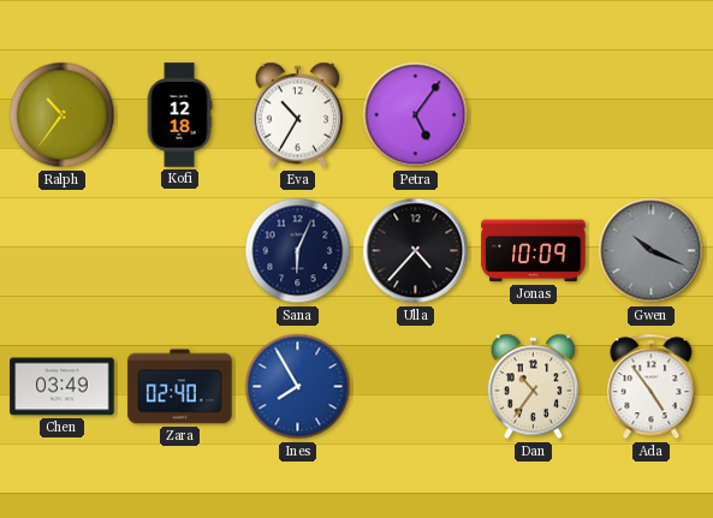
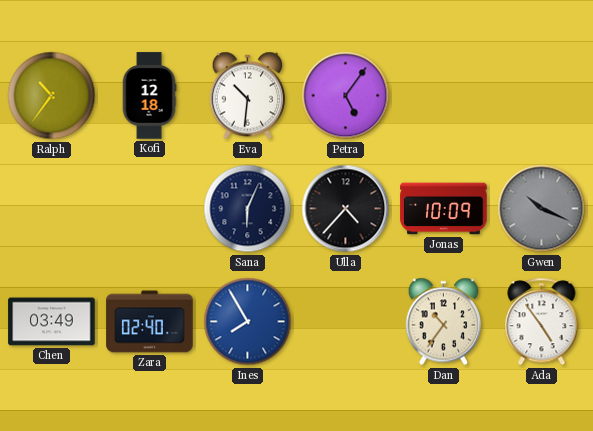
Eva: 10:35 -> 10:31 (248, 96)
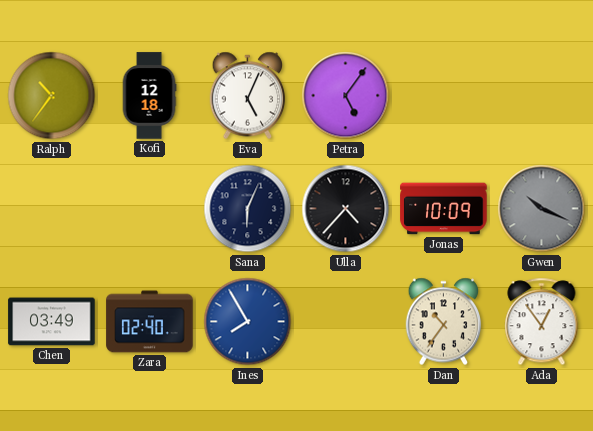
Eva: 10:31 -> 5:04 (248, 96)
Ada: 4:54 -> 12:54 (542, 322)
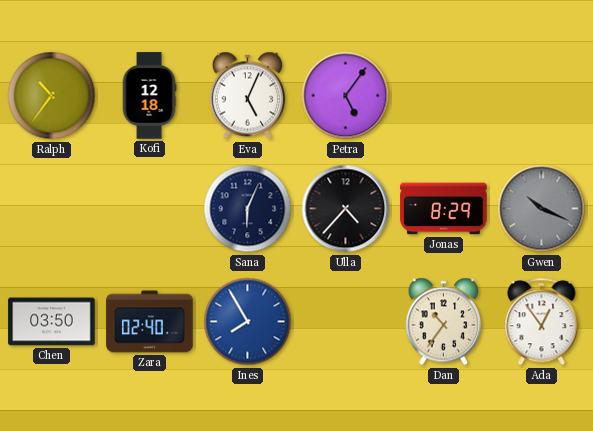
Jonas: 10:09 -> 8:29 (444, 209)
Chen: 03:49 -> 03:50 (52, 322)
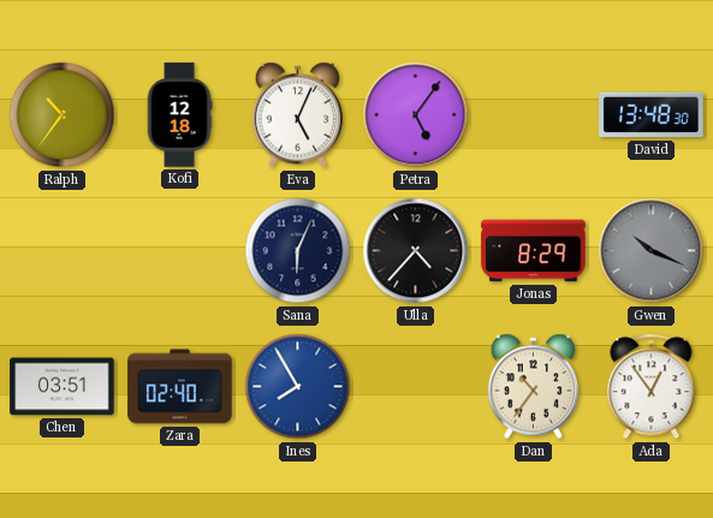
David: none -> 13:48 (652, 115)
Chen: 03:50 -> 03:51 (63, 387)
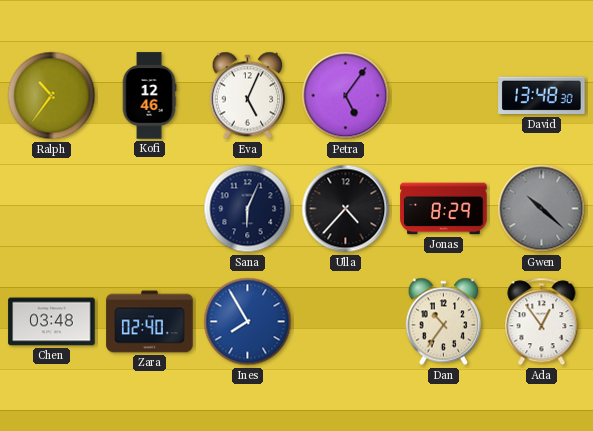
Kofi: 12:18 -> 12:46 (149, 96)
Gwen: 10:19 -> 10:22 (542, 209)
Chen: 03:51 -> 03:48 (52, 322)
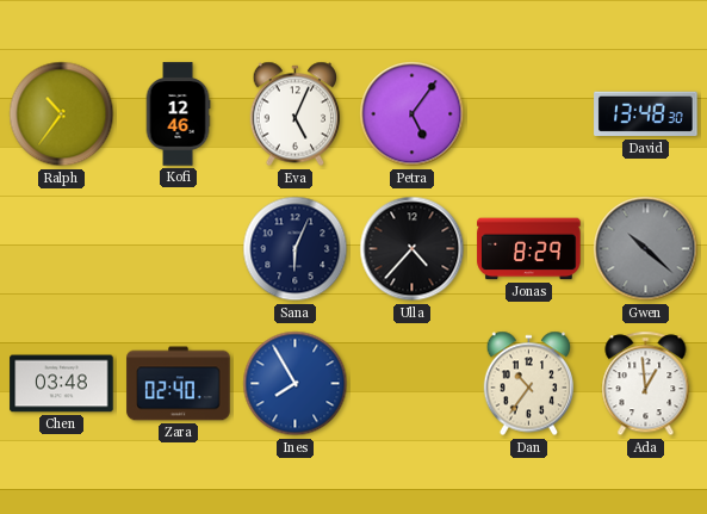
Ada: 12:54 -> 12:59 (646, 384)
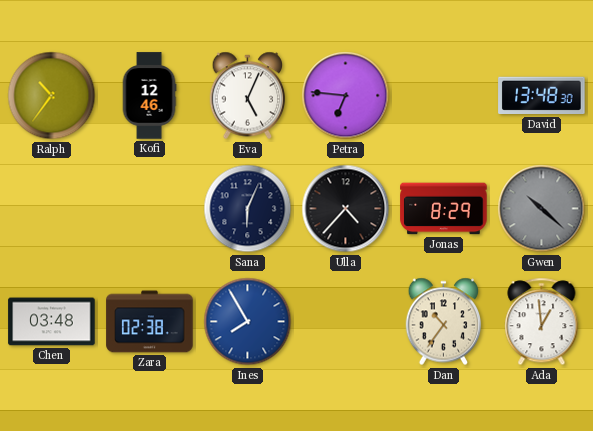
Petra: 5:06 -> 6:46 (346, 96)
Zara: 02:40 -> 02:38 (150, 322)
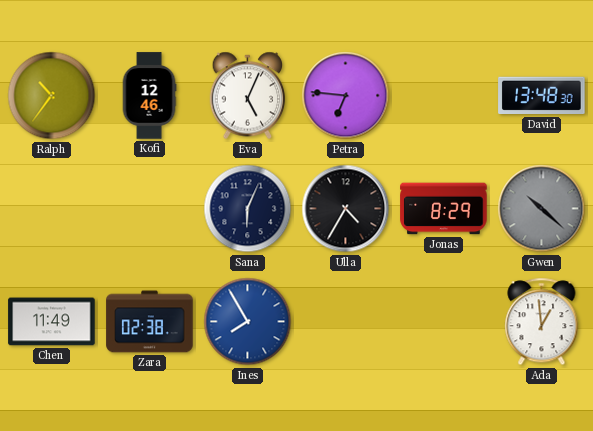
Ulla: 4:37 -> 4:35 (346, 209)
Chen: 03:48 -> 11:49 (52, 322)
Dan: 10:36 -> none (444, 322)
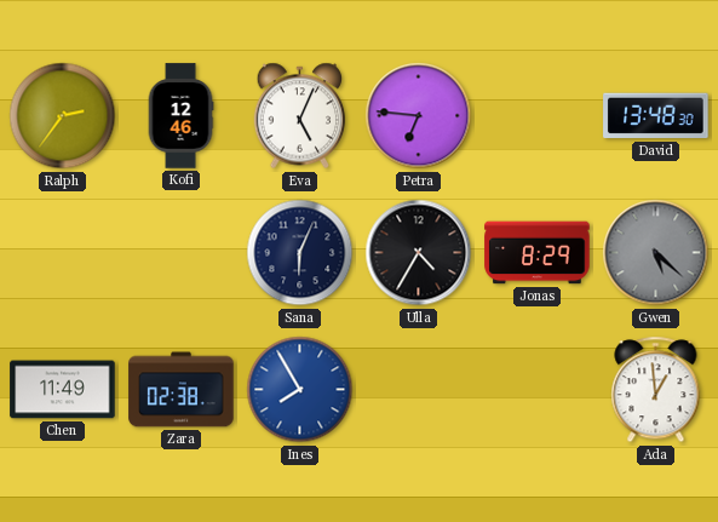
Ralph: 10:36 -> 2:36 (63, 116)
Gwen: 10:22 -> 5:22 (656, 253)
